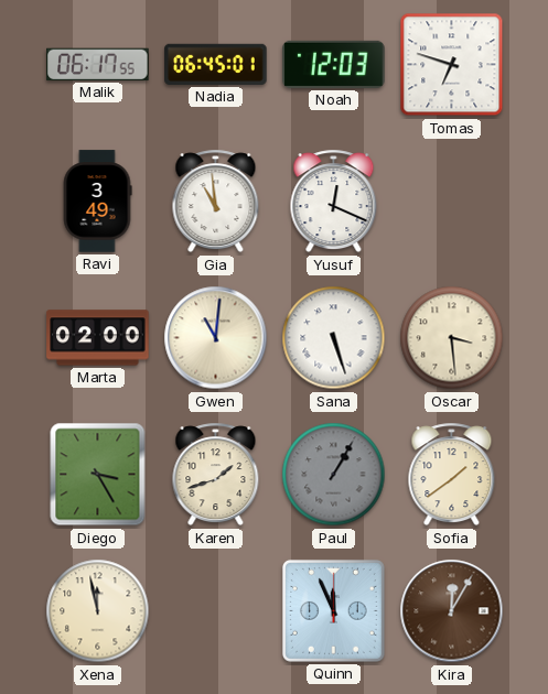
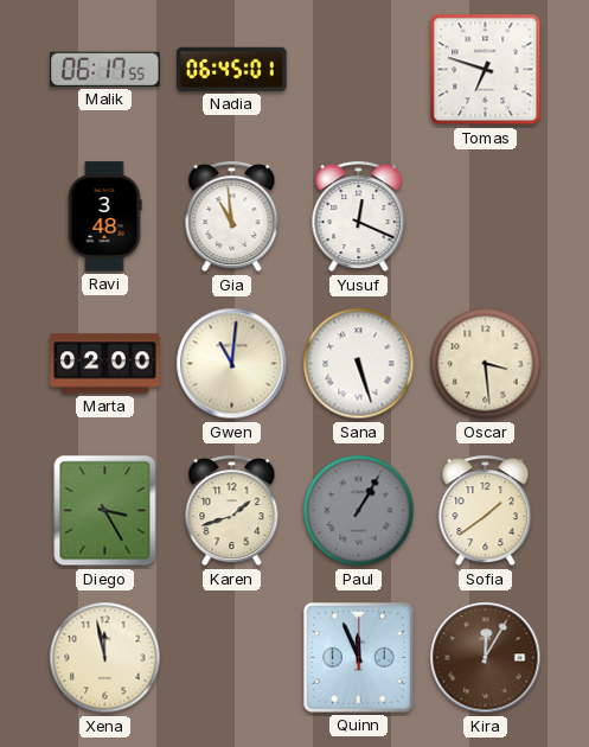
Noah: 12:03 -> none (334, 64)
Ravi: 3:49 -> 3:48 (104, 217)
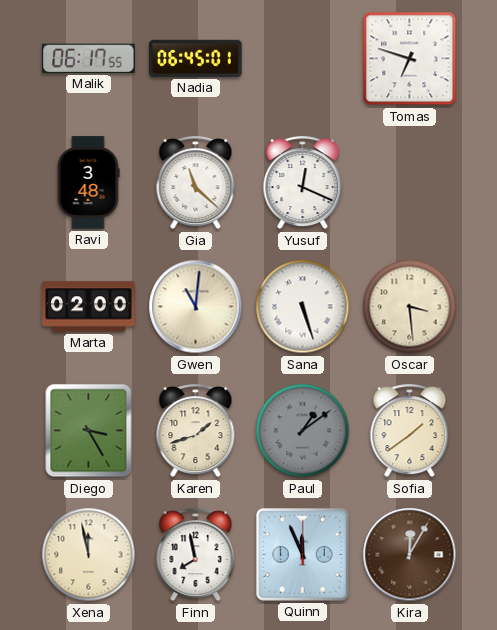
Gia: 10:59 -> 11:22 (196, 183)
Paul: 1:05 -> 1:09 (303, 431)
Finn: none -> 7:58 (196, 555)
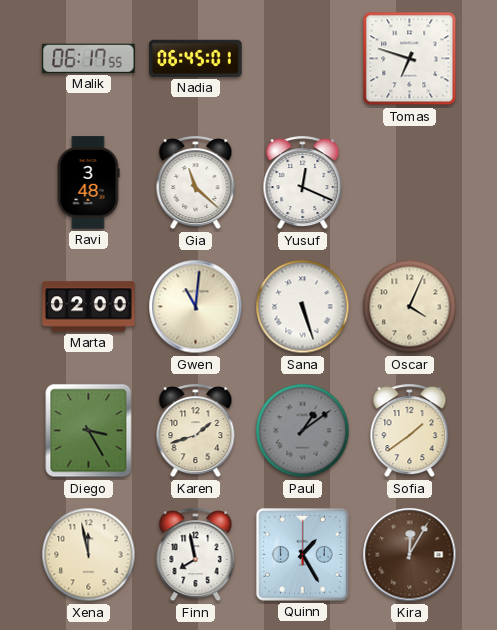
Oscar: 3:29 -> 4:04 (410, 307)
Quinn: 11:56 -> 1:25 (302, 554)
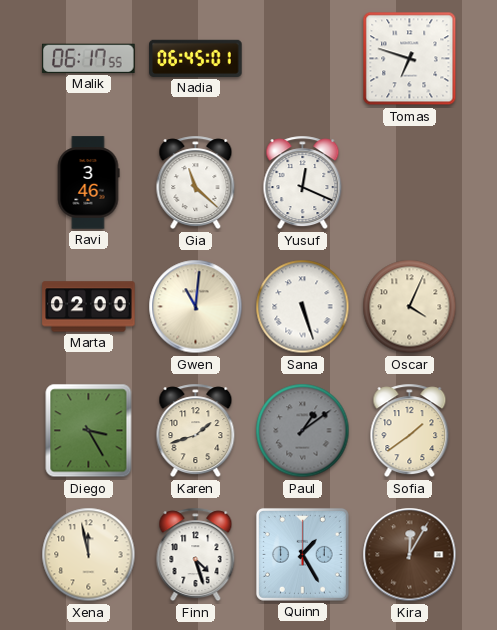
Ravi: 3:48 -> 3:46 (88, 183)
Finn: 7:58 -> 4:27 (196, 555)
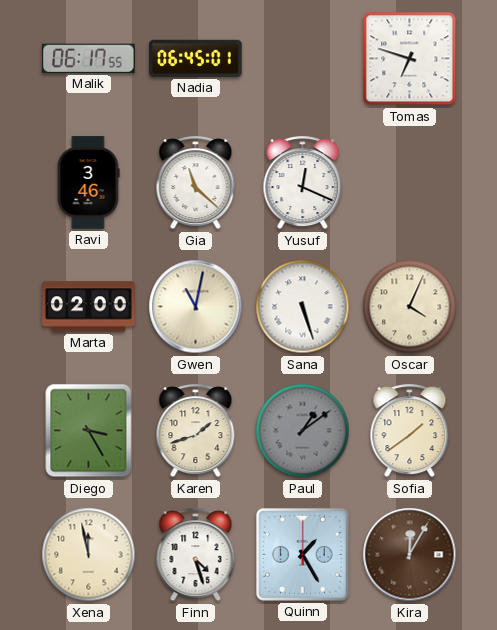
Gwen: 11:01 -> 11:02 (196, 307)
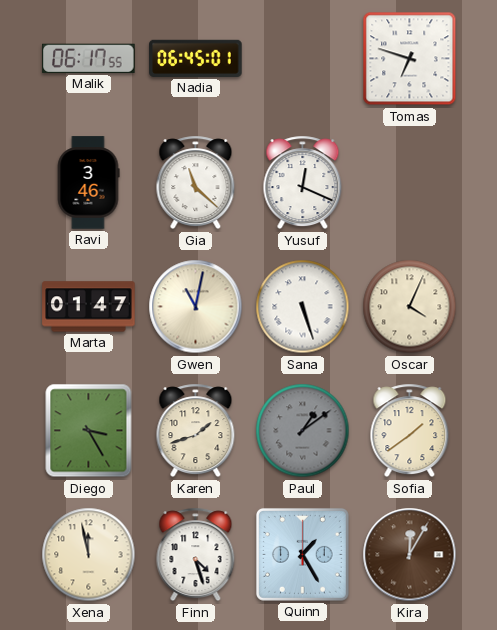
Marta: 02:00 -> 01:47 (89, 307)
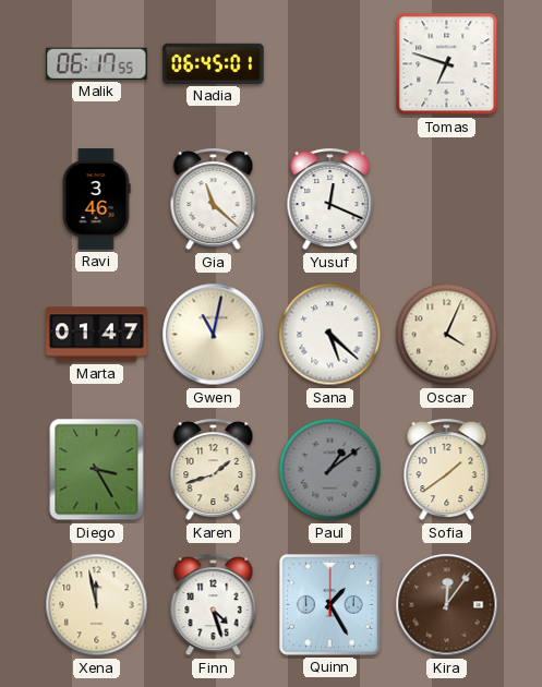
Sana: 5:27 -> 5:22 (330, 335)
Kira: 12:05 -> 12:06 (447, 605)
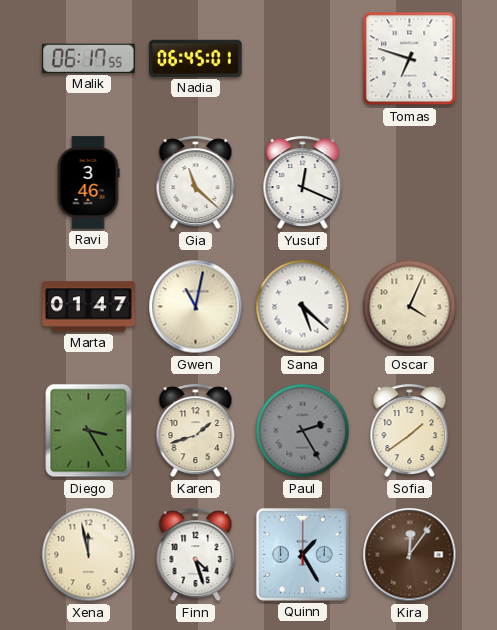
Paul: 1:09 -> 2:25 (303, 431)
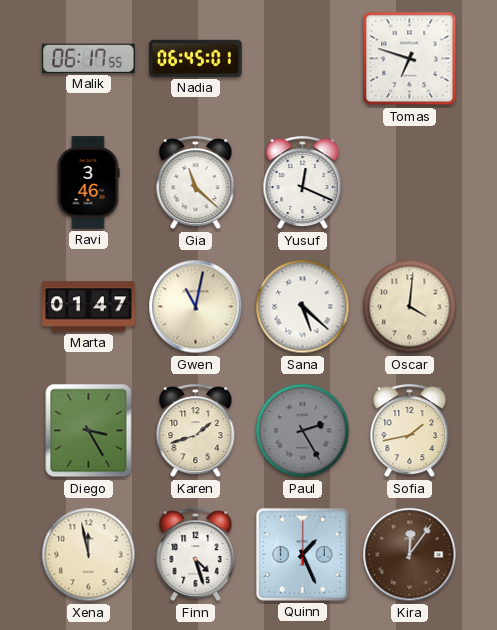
Oscar: 4:04 -> 4:01 (410, 307)
Sofia: 1:39 -> 1:43 (410, 431)
Quinn: 1:25 -> 1:26 (302, 554)
